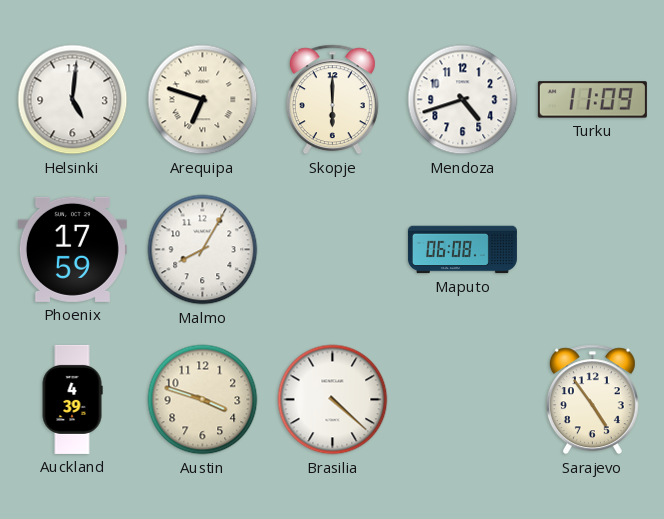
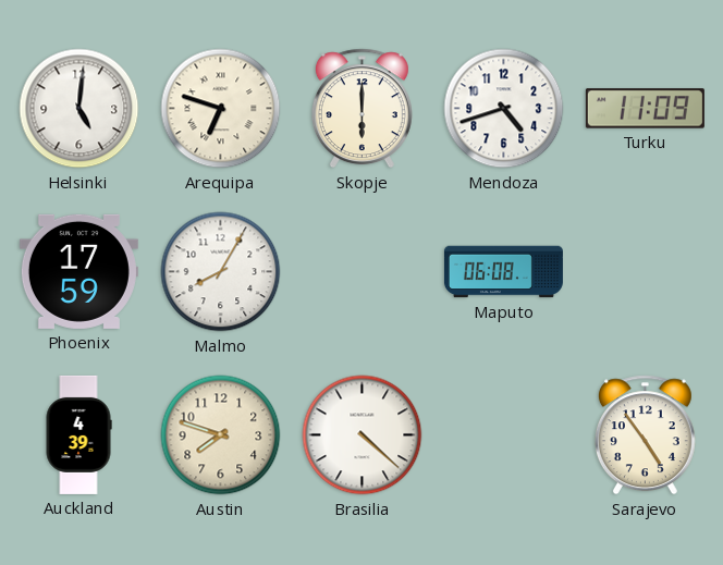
Austin: 3:48 -> 7:48 (221, 435)
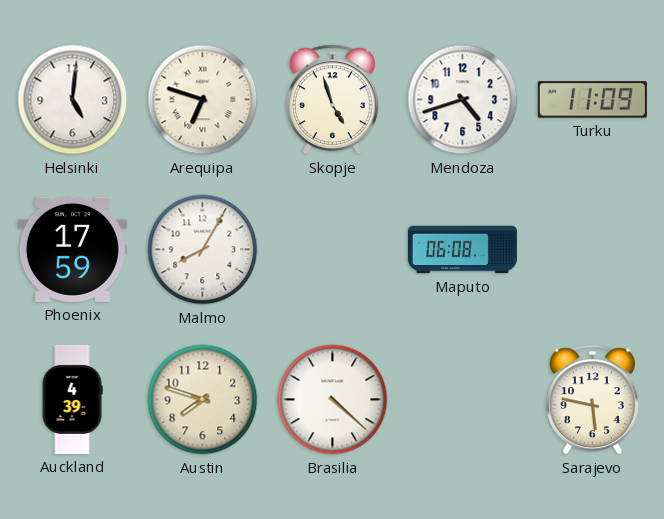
Skopje: 6:00 -> 4:57 (332, 100)
Sarajevo: 4:54 -> 5:47 (592, 400)
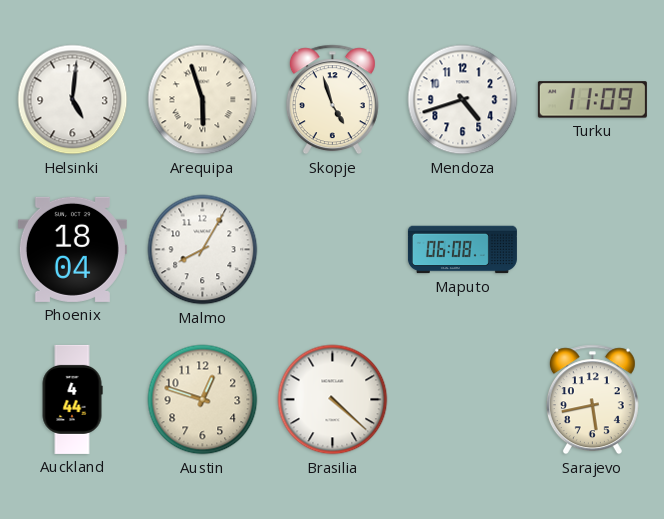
Arequipa: 6:48 -> 5:57 (203, 100)
Phoenix: 17:59 -> 18:04 (72, 249)
Auckland: 4:39 -> 4:44 (72, 399)
Austin: 7:48 -> 12:48 (203, 400)
Sarajevo: 5:47 -> 5:43 (592, 400)
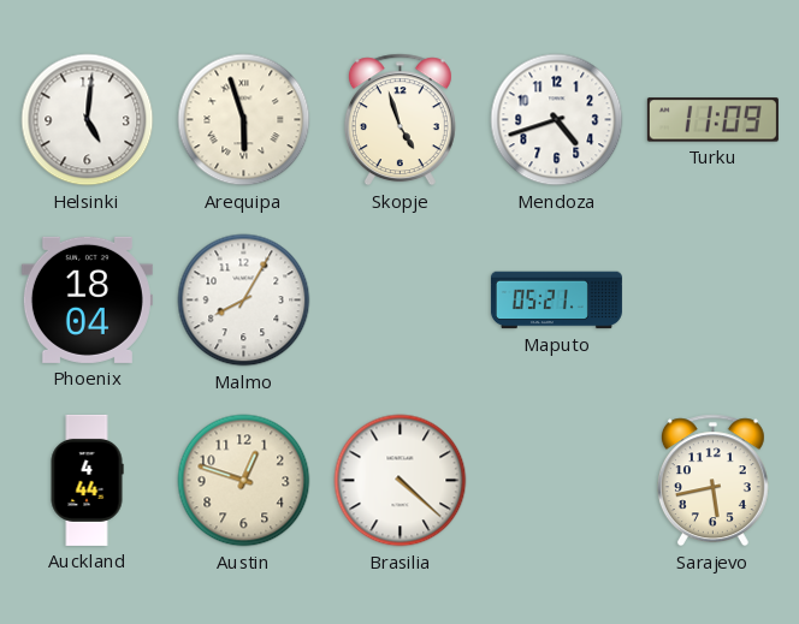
Maputo: 06:08 -> 05:21 (556, 301)
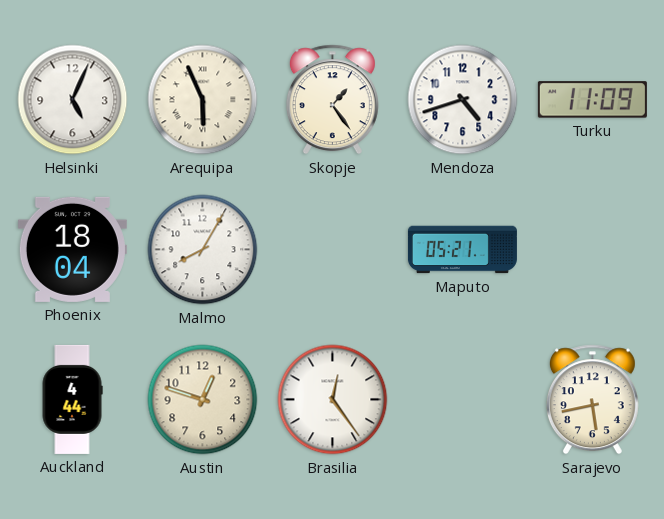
Helsinki: 5:01 -> 5:04 (73, 100)
Arequipa: 5:57 -> 5:56 (203, 100)
Skopje: 4:57 -> 1:24 (332, 100)
Brasilia: 4:22 -> 12:24 (333, 400)
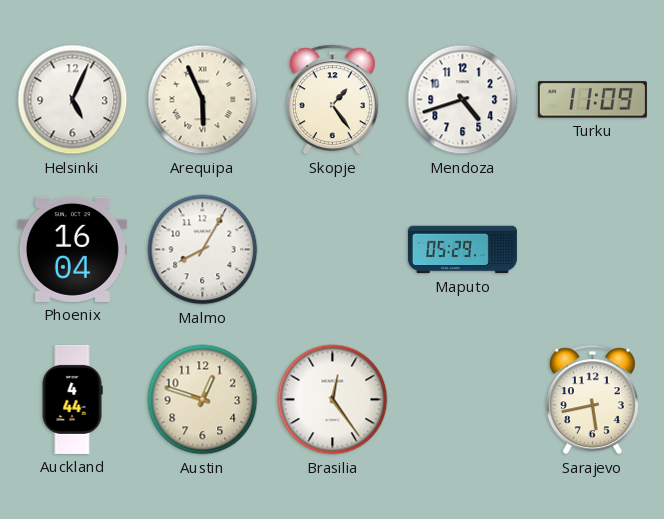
Phoenix: 18:04 -> 16:04 (72, 249)
Maputo: 05:21 -> 05:29 (462, 250)
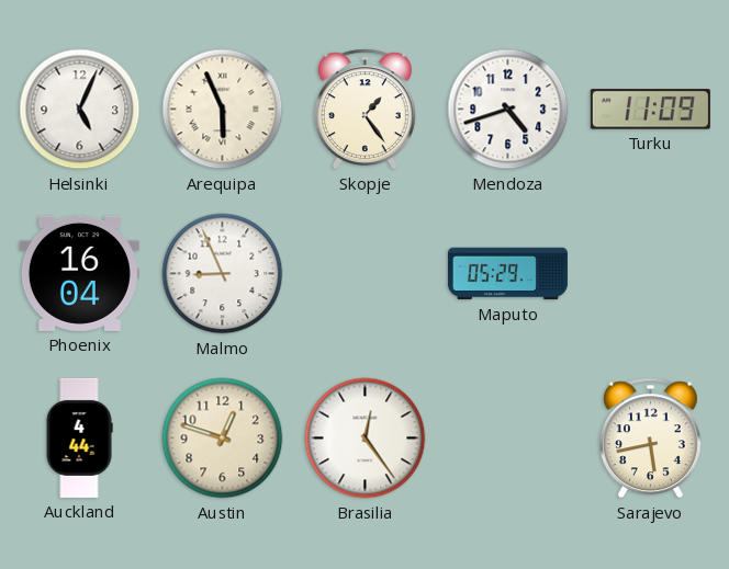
Malmo: 8:05 -> 8:56 (223, 274)
